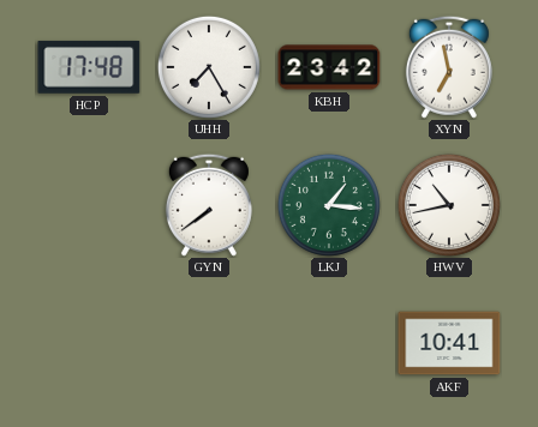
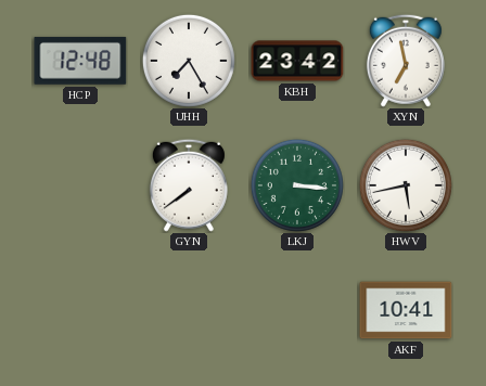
HCP: 17:48 -> 12:48 (80, 61)
LKJ: 1:16 -> 3:16 (297, 185)
HWV: 10:43 -> 5:43 (406, 185)
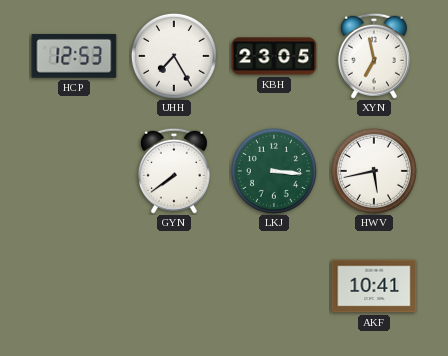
HCP: 12:48 -> 12:53 (74, 56)
KBH: 23:42 -> 23:05 (274, 56)
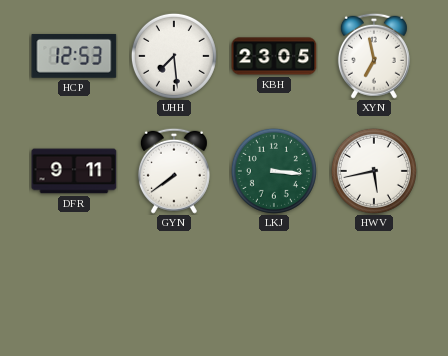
UHH: 7:25 -> 7:29 (174, 56)
DFR: none -> 9:11 (74, 171)
AKF: 10:41 -> none (374, 286)
